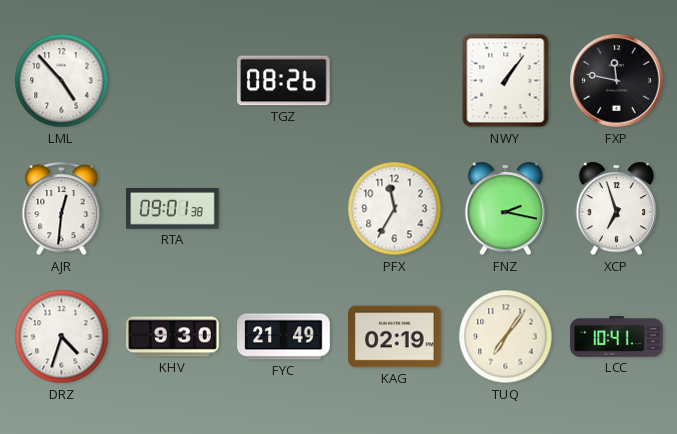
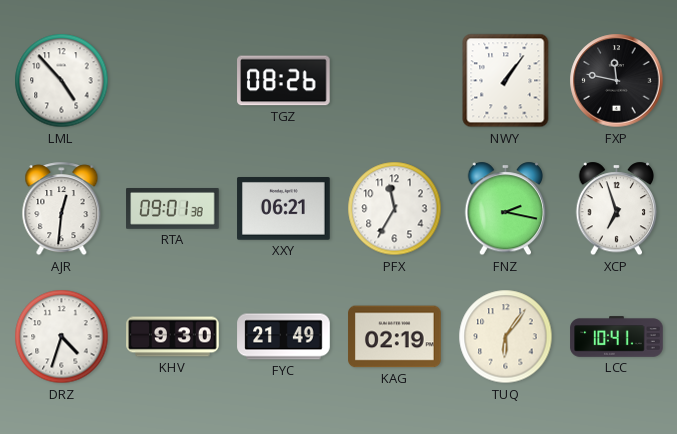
XXY: none -> 06:21 (284, 209)
TUQ: 7:06 -> 6:06 (506, 337)
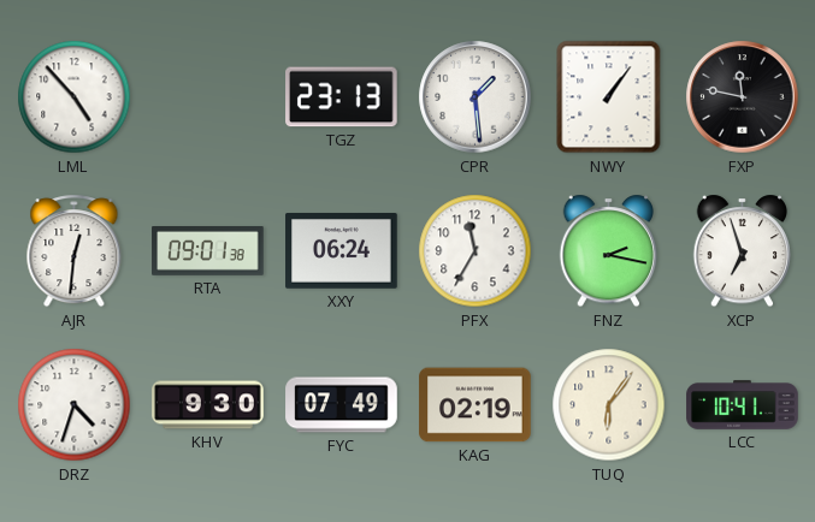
TGZ: 08:26 -> 23:13 (342, 97)
CPR: none -> 1:29 (476, 97)
XXY: 06:21 -> 06:24 (342, 251)
FYC: 21:49 -> 07:49 (342, 405)
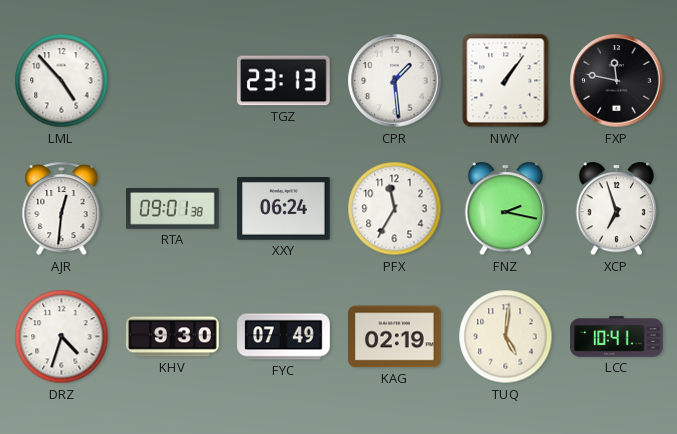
TUQ: 6:06 -> 5:01 (506, 337)
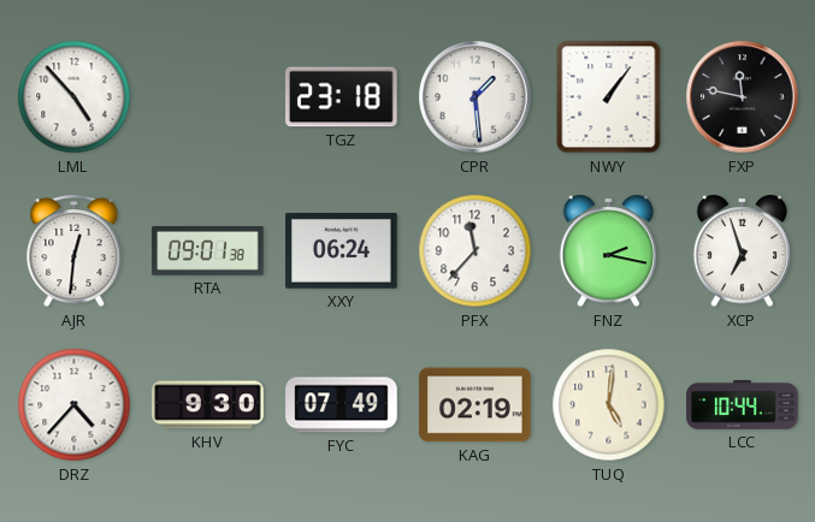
TGZ: 23:13 -> 23:18 (342, 97)
PFX: 11:35 -> 11:37 (476, 251)
DRZ: 4:33 -> 4:37 (75, 405)
LCC: 10:41 -> 10:44 (743, 405)
